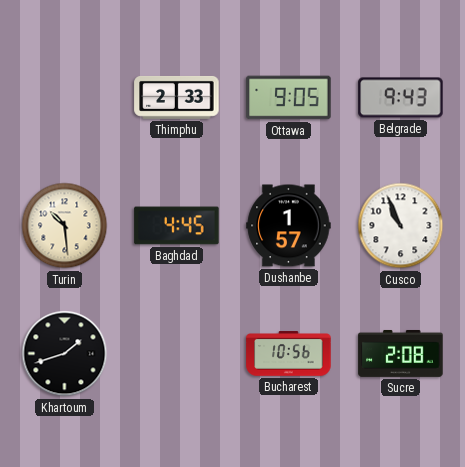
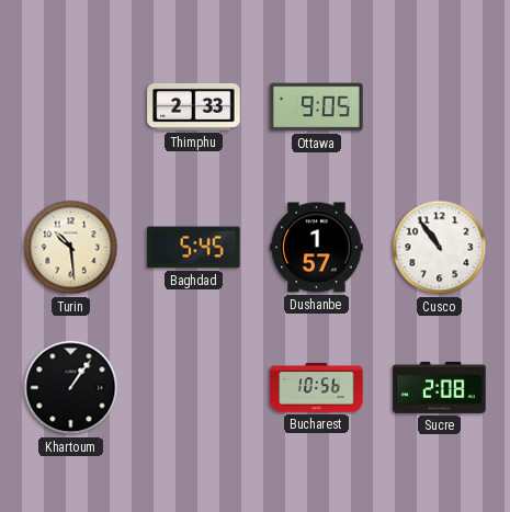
Belgrade: 9:43 -> none (401, 98)
Baghdad: 4:45 -> 5:45 (194, 248)
Cusco: 10:56 -> 10:54 (440, 248)
Khartoum: 1:42 -> 1:06 (71, 388)
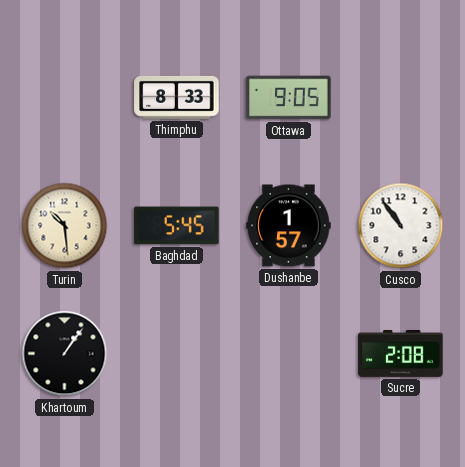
Thimphu: 2:33 -> 8:33 (177, 97)
Bucharest: 10:56 -> none (317, 388)
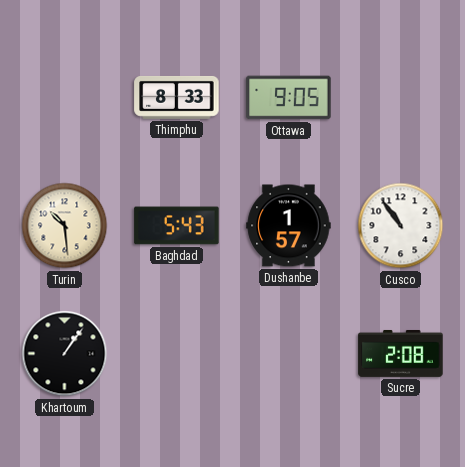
Baghdad: 5:45 -> 5:43 (177, 226)
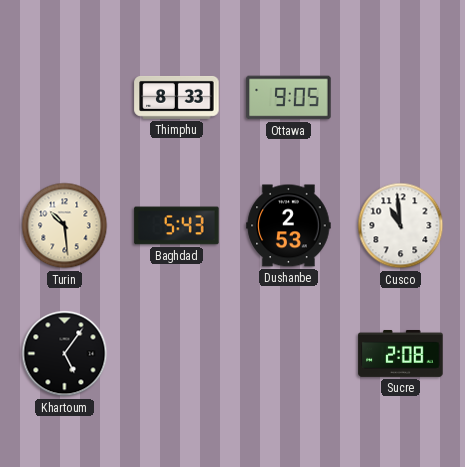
Dushanbe: 1:57 -> 2:53 (289, 226)
Cusco: 10:54 -> 10:59 (401, 226)
Khartoum: 1:06 -> 5:06 (65, 354)
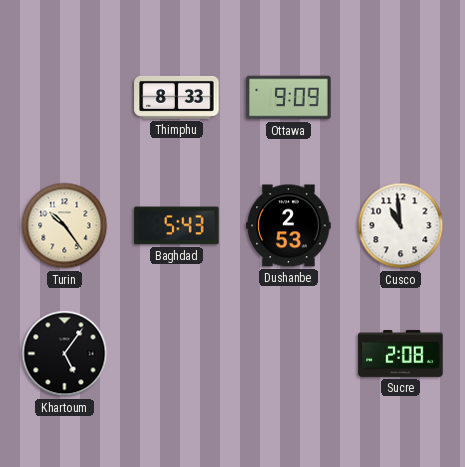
Ottawa: 9:05 -> 9:09 (289, 98)
Turin: 10:29 -> 10:24 (65, 226)
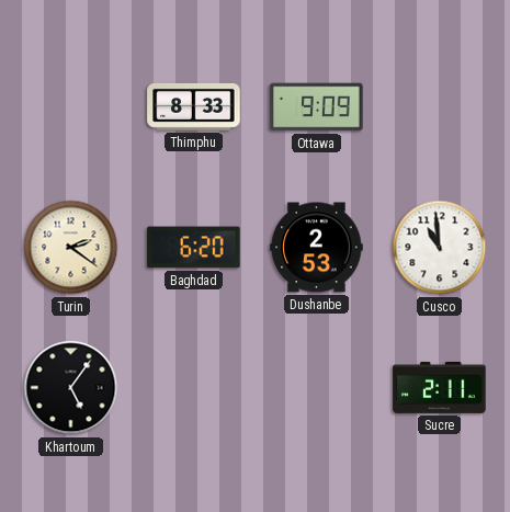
Turin: 10:24 -> 2:21 (71, 248)
Baghdad: 5:43 -> 6:20 (194, 248)
Sucre: 2:08 -> 2:11 (440, 387)
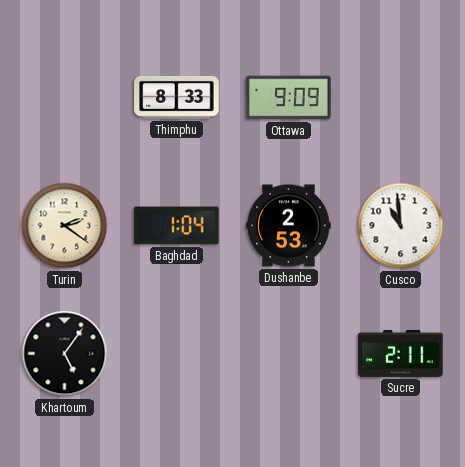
Baghdad: 6:20 -> 1:04 (177, 226)
